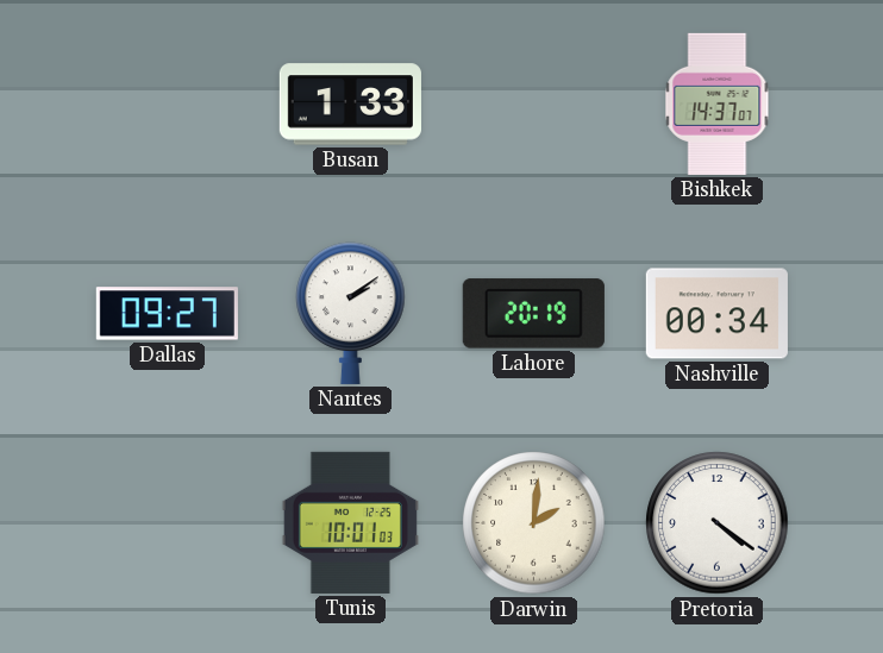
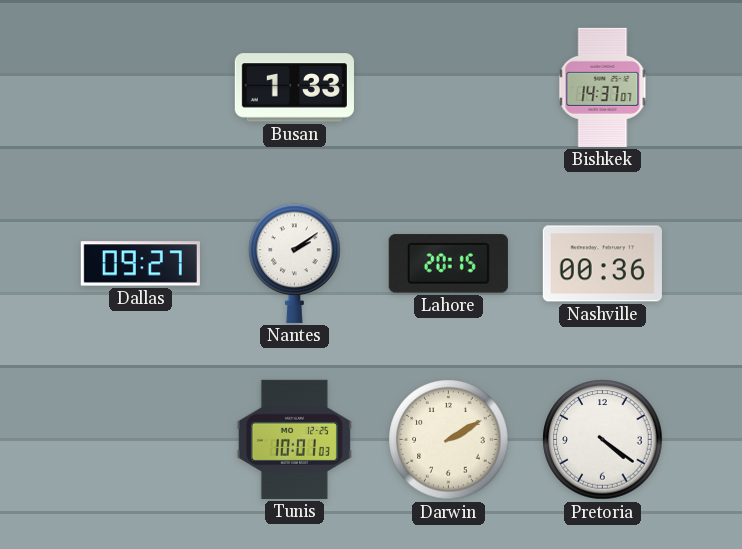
Lahore: 20:19 -> 20:15 (448, 264)
Nashville: 00:34 -> 00:36 (602, 264)
Darwin: 2:01 -> 2:10 (449, 440)
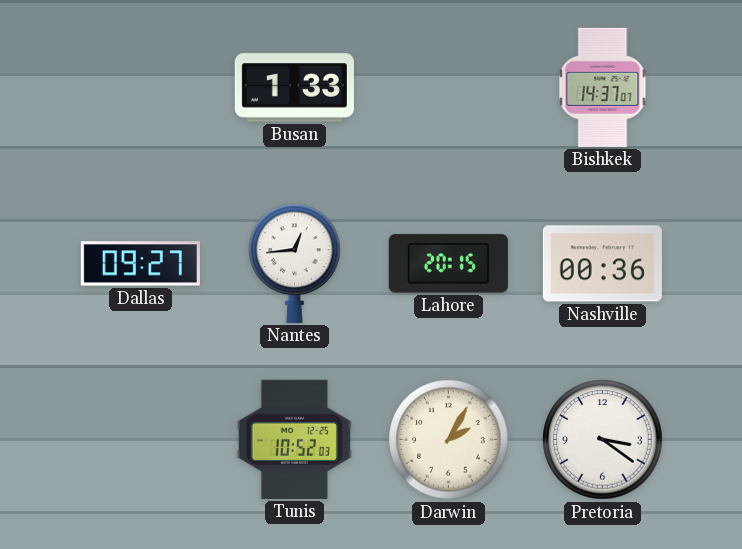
Nantes: 2:09 -> 12:44 (295, 263)
Tunis: 10:01 -> 10:52 (294, 439)
Darwin: 2:10 -> 2:05 (449, 440)
Pretoria: 4:21 -> 3:21 (603, 440)
